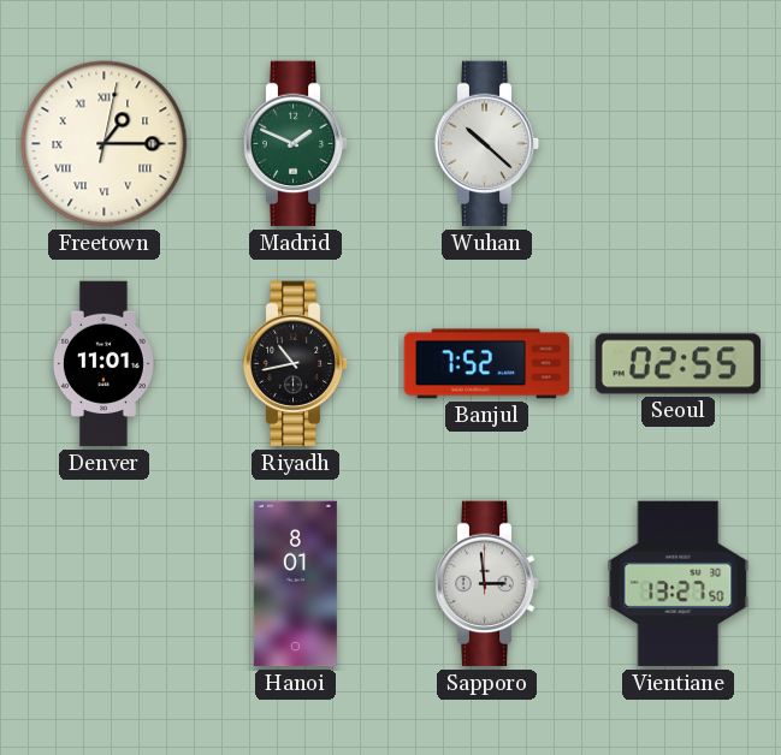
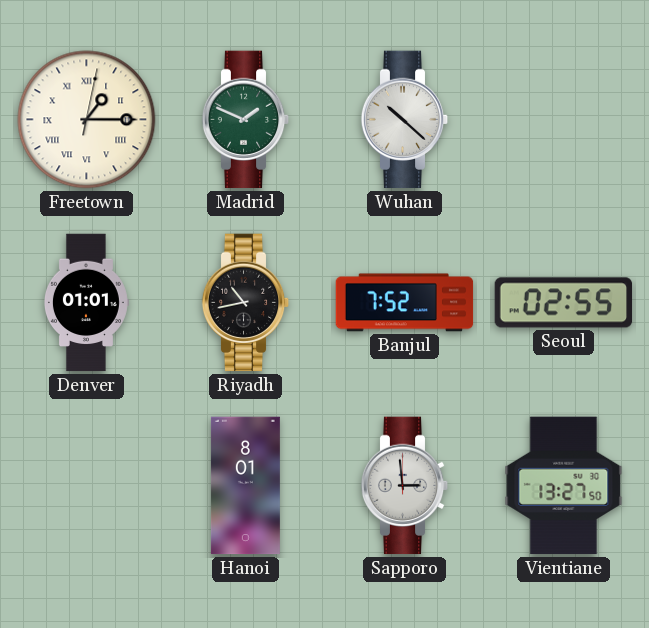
Denver: 11:01 -> 01:01 (86, 303)
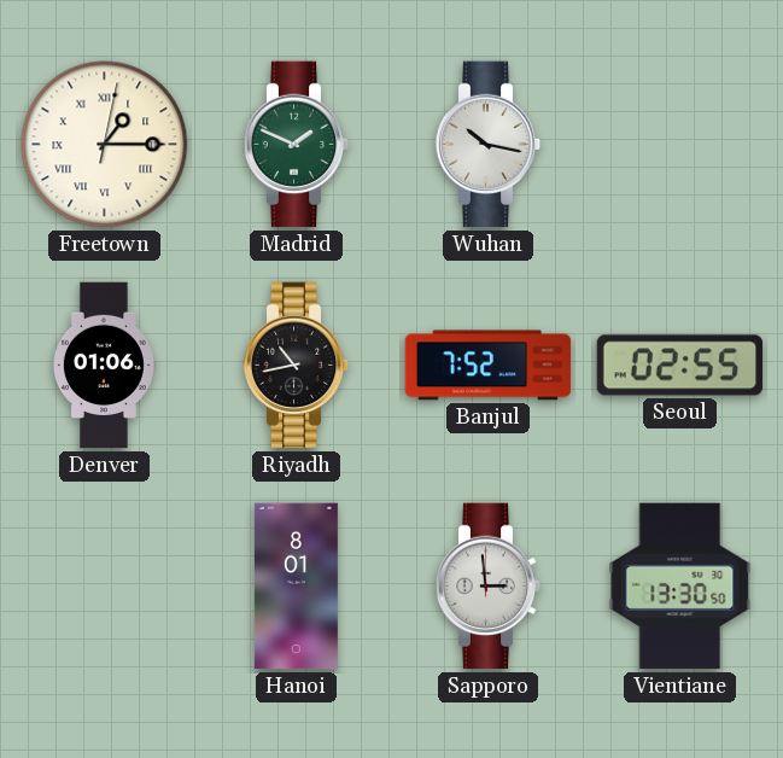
Wuhan: 10:22 -> 10:17 (489, 145)
Denver: 01:01 -> 01:06 (104, 366)
Vientiane: 13:27 -> 13:30 (680, 587)
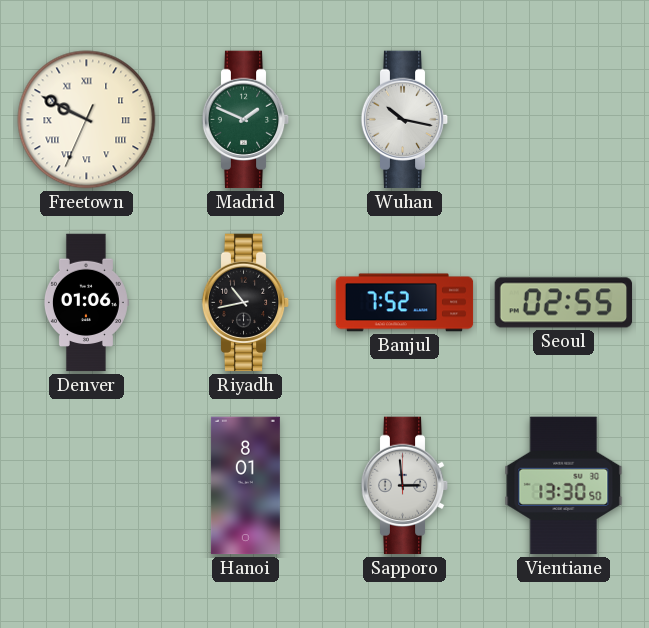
Freetown: 1:15 -> 9:49 (87, 120)
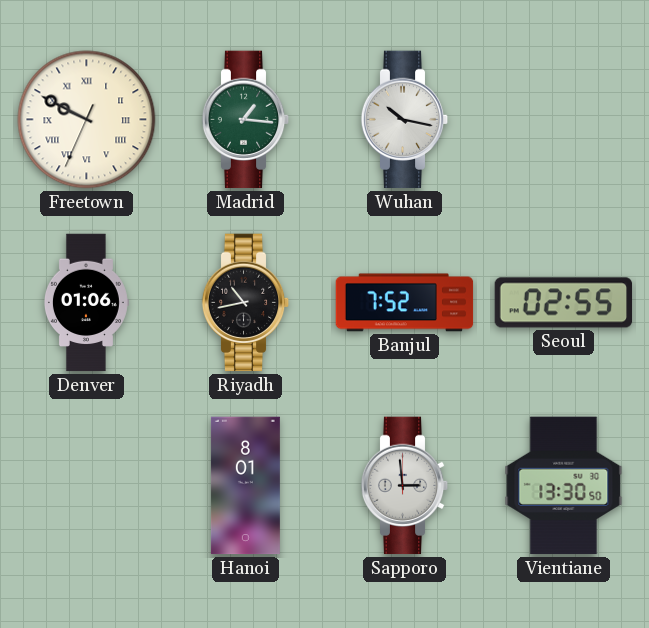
Madrid: 1:49 -> 1:16 (246, 120)
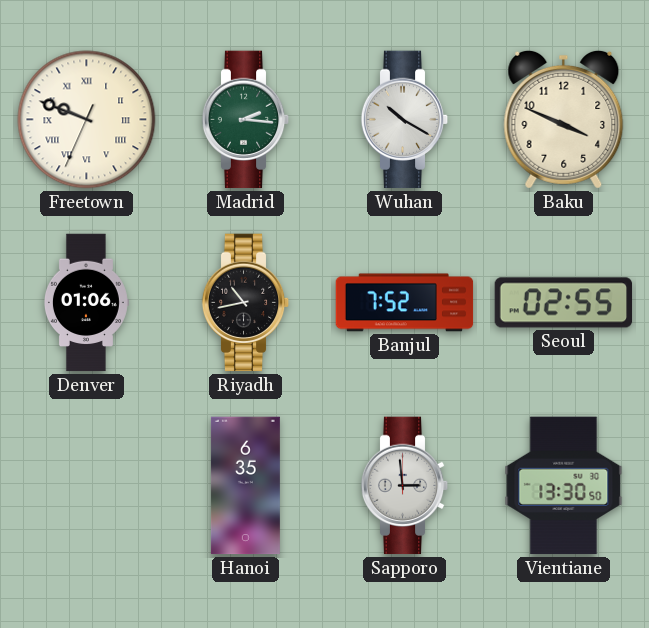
Freetown: 9:49 -> 9:48 (87, 120)
Madrid: 1:16 -> 2:16 (246, 120)
Wuhan: 10:17 -> 10:20 (405, 120)
Baku: none -> 3:49 (564, 119)
Hanoi: 8:01 -> 6:35 (245, 486)
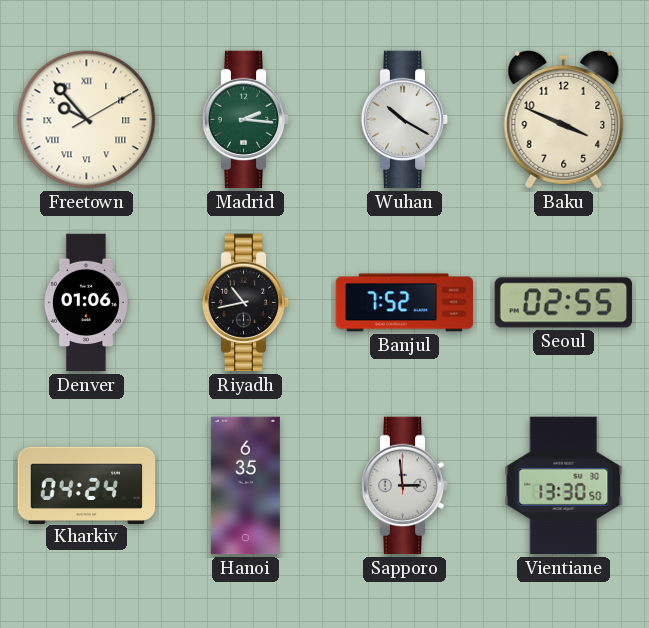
Freetown: 9:48 -> 9:53 (87, 120)
Kharkiv: none -> 04:24 (87, 485)
